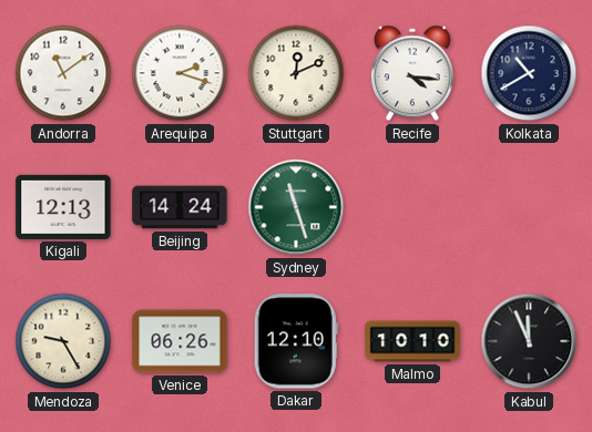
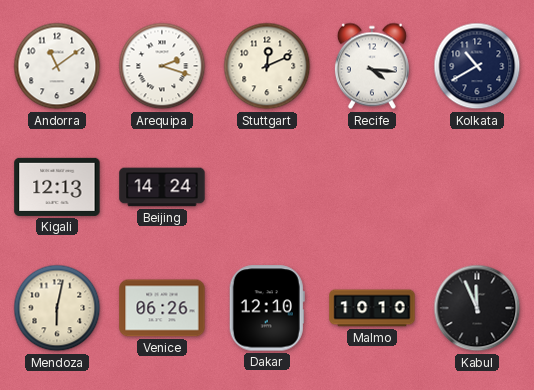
Sydney: 11:27 -> none (296, 207)
Mendoza: 9:25 -> 6:02 (57, 308)
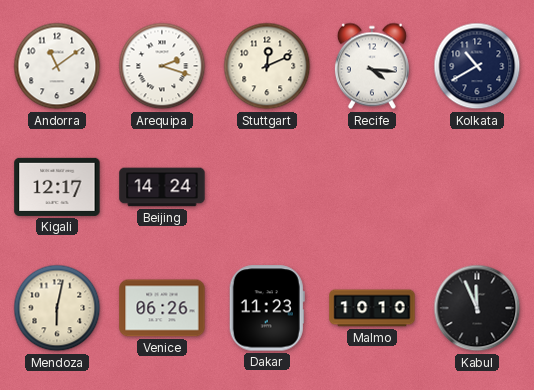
Kigali: 12:13 -> 12:17 (57, 187)
Dakar: 12:10 -> 11:23 (267, 308)
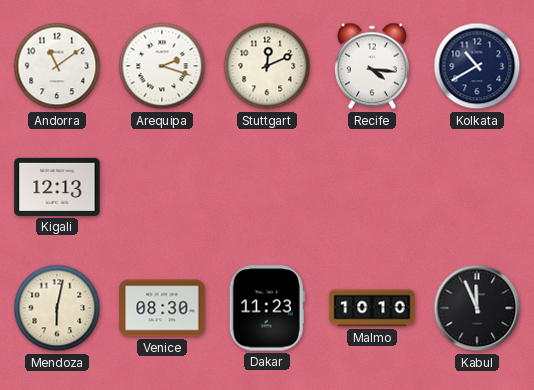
Kigali: 12:17 -> 12:13 (57, 187)
Beijing: 14:24 -> none (162, 187)
Venice: 06:26 -> 08:30 (162, 308)
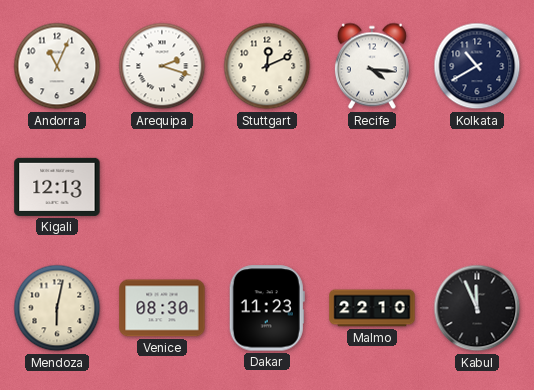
Andorra: 11:09 -> 11:04 (57, 66)
Malmo: 10:10 -> 22:10 (372, 308)
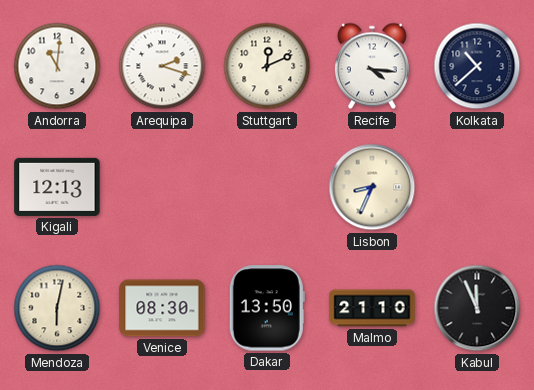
Andorra: 11:04 -> 11:01 (57, 66)
Kolkata: 10:40 -> 10:38 (477, 66)
Lisbon: none -> 8:34 (372, 187)
Dakar: 11:23 -> 13:50 (267, 308)
Malmo: 22:10 -> 21:10 (372, 308)
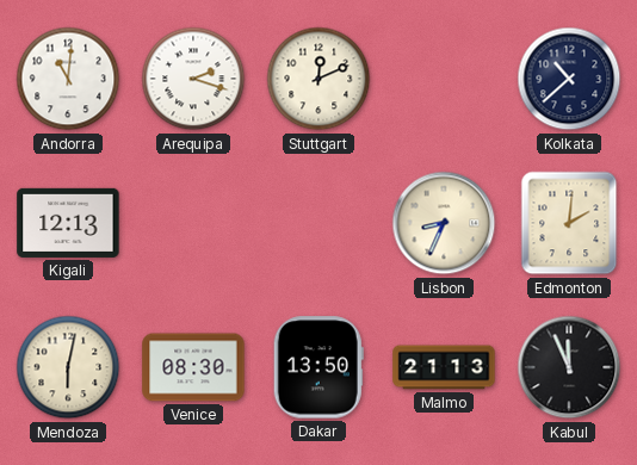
Recife: 4:16 -> none (372, 66)
Edmonton: none -> 2:01 (569, 223)
Malmo: 21:10 -> 21:13 (444, 367)
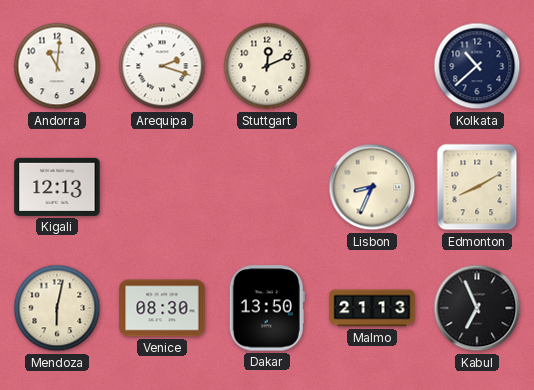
Edmonton: 2:01 -> 8:10 (477, 187)
Kabul: 11:56 -> 6:56 (477, 308)
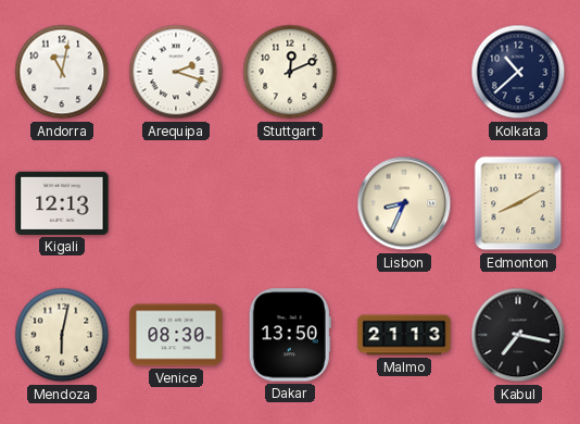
Andorra: 11:01 -> 11:02 (62, 72)
Kabul: 6:56 -> 7:17 (518, 335)
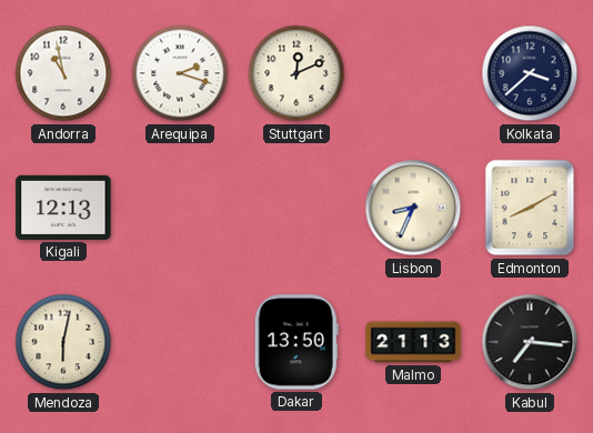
Andorra: 11:02 -> 10:58 (63, 73)
Kolkata: 10:38 -> 3:38 (530, 73)
Venice: 08:30 -> none (176, 335)
Kabul: 7:17 -> 7:16 (530, 342)
